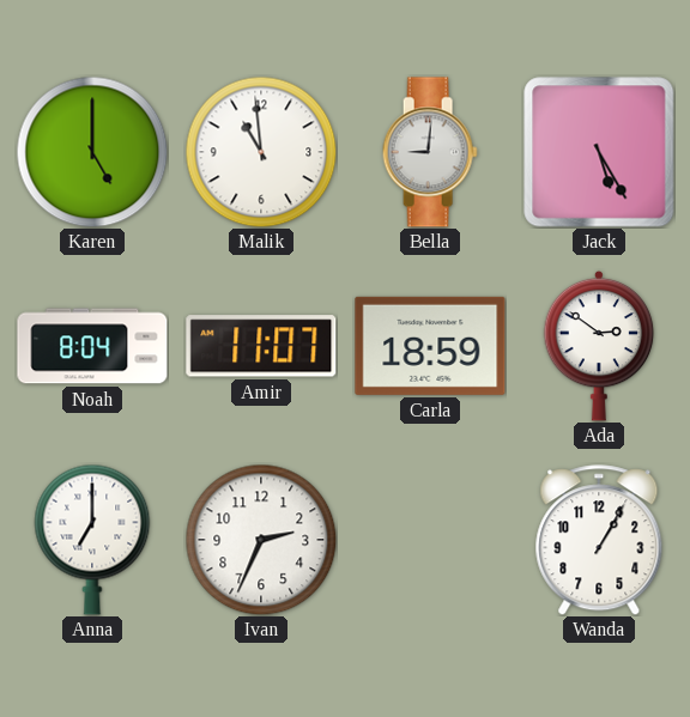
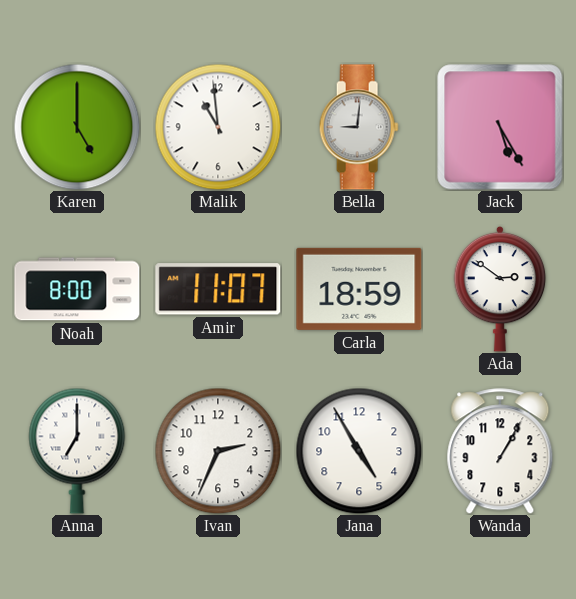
Noah: 8:04 -> 8:00 (77, 289)
Jana: none -> 4:55 (359, 451)
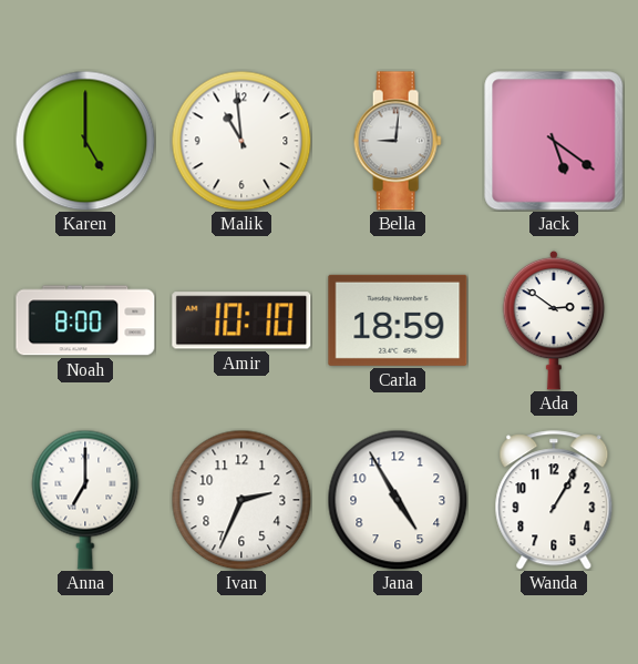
Jack: 5:25 -> 5:21 (554, 141)
Amir: 11:07 -> 10:10 (241, 320)
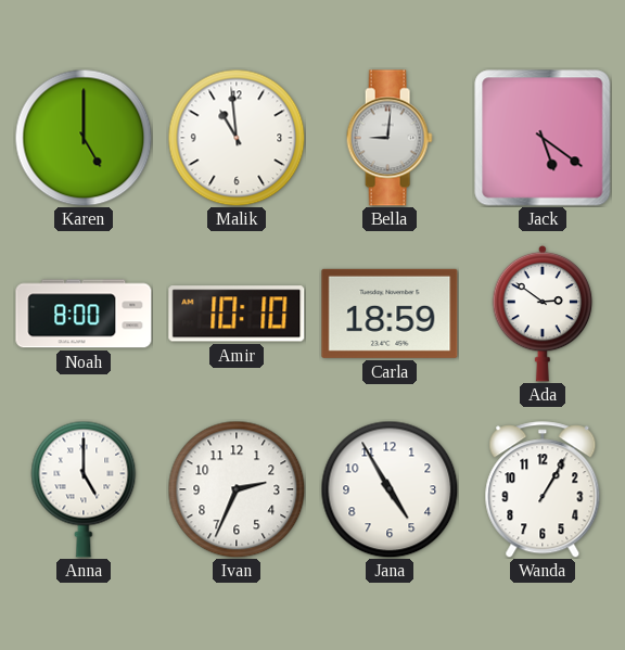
Anna: 7:00 -> 5:00 (84, 489)
